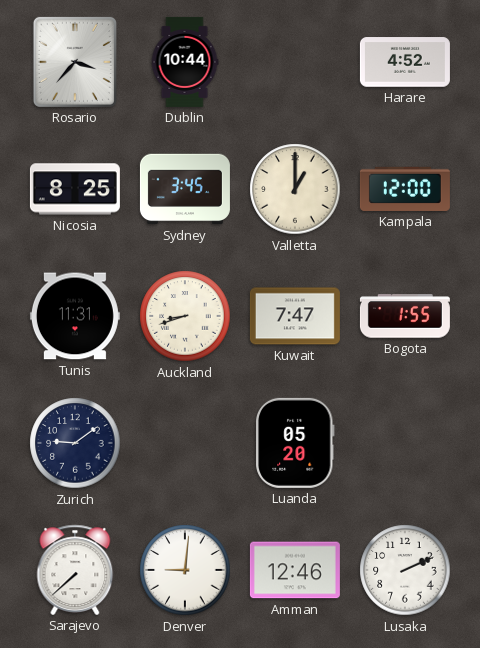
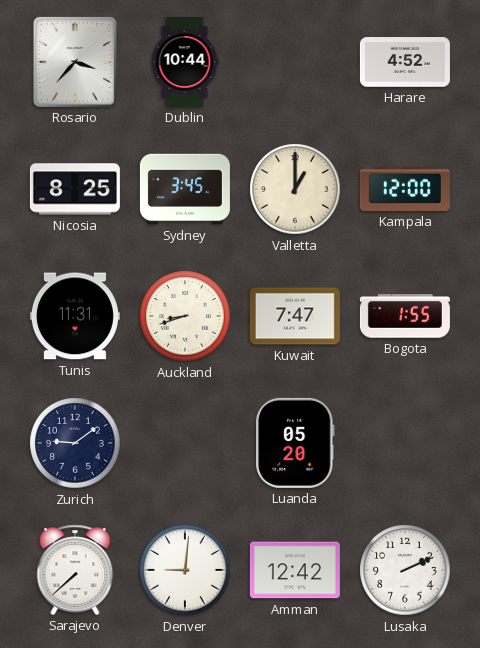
Amman: 12:46 -> 12:42 (295, 570)
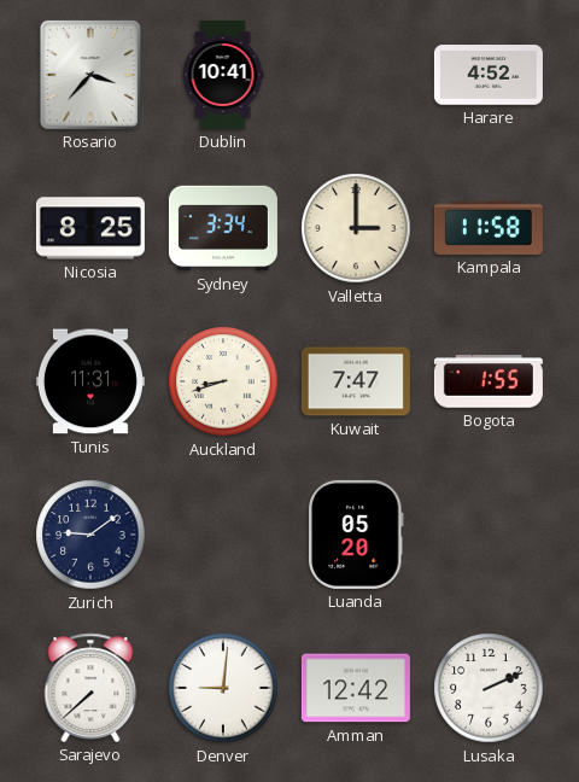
Dublin: 10:44 -> 10:41 (223, 75)
Sydney: 3:45 -> 3:34 (223, 228)
Valletta: 1:00 -> 3:00 (356, 228)
Kampala: 12:00 -> 11:58 (489, 228)
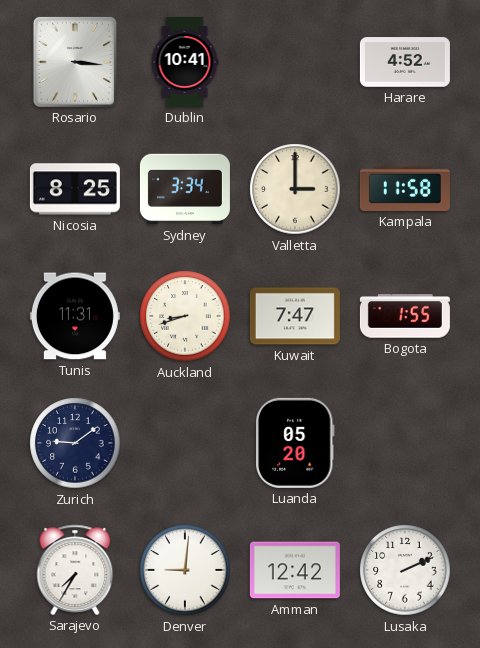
Rosario: 3:37 -> 3:16 (75, 62)
Sarajevo: 7:38 -> 7:35 (75, 570)
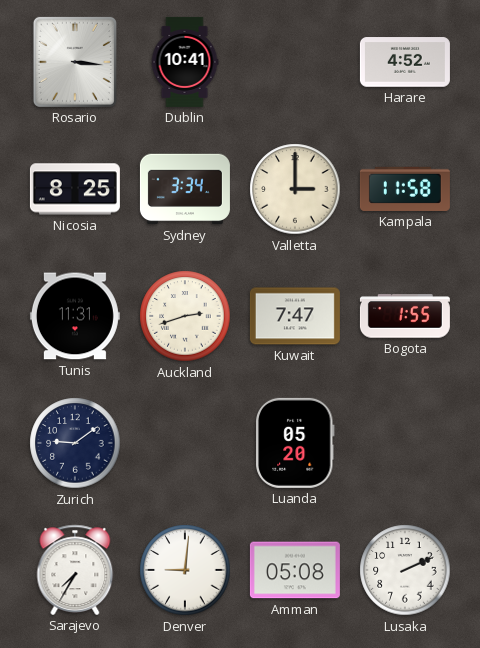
Auckland: 8:42 -> 2:42 (185, 316)
Amman: 12:42 -> 05:08 (295, 570)
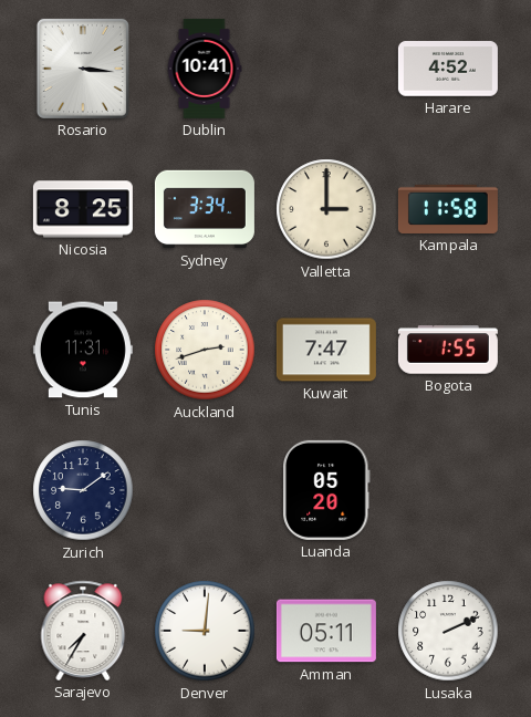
Amman: 05:08 -> 05:11 (326, 631)
